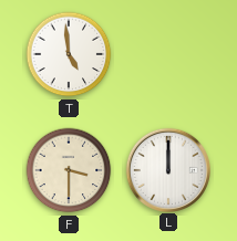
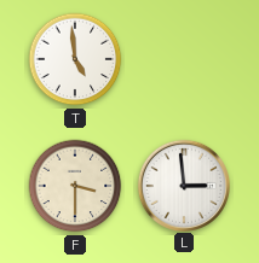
L: 12:00 -> 2:59 (183, 185)
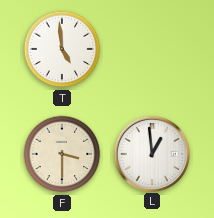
L: 2:59 -> 12:59 (151, 153)
